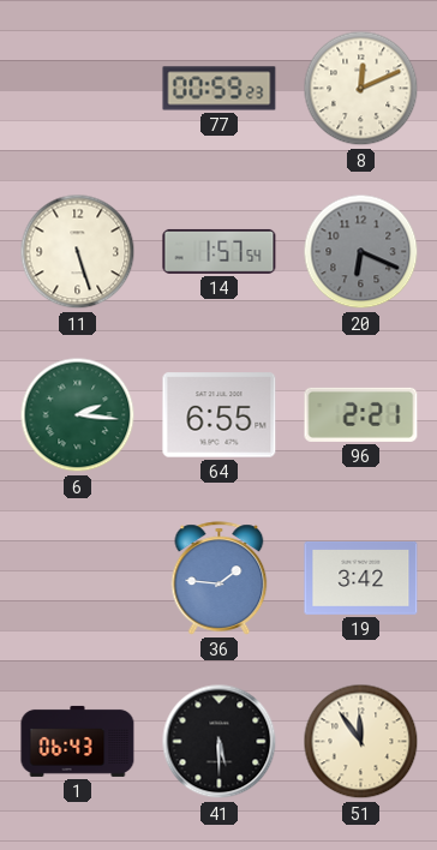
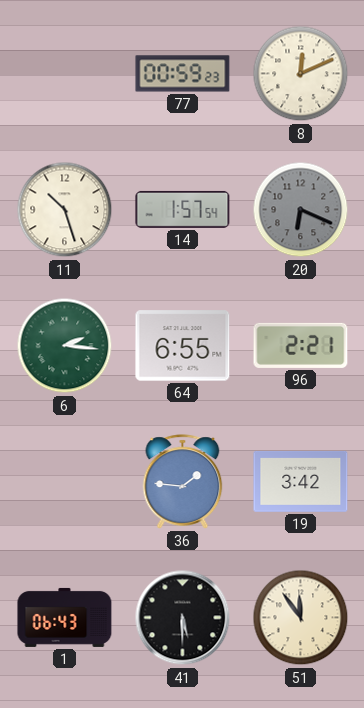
11: 5:27 -> 10:27 (65, 210)
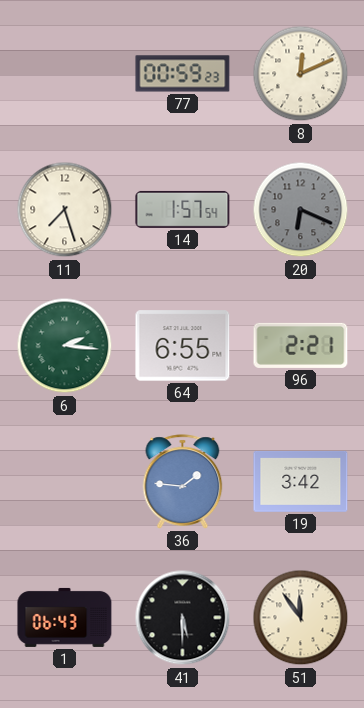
11: 10:27 -> 7:27 (65, 210)
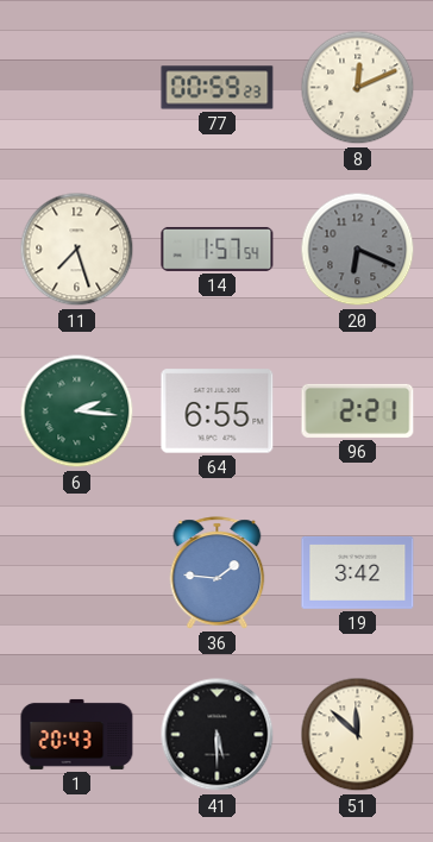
1: 06:43 -> 20:43 (77, 734)
51: 11:54 -> 11:52 (358, 735)
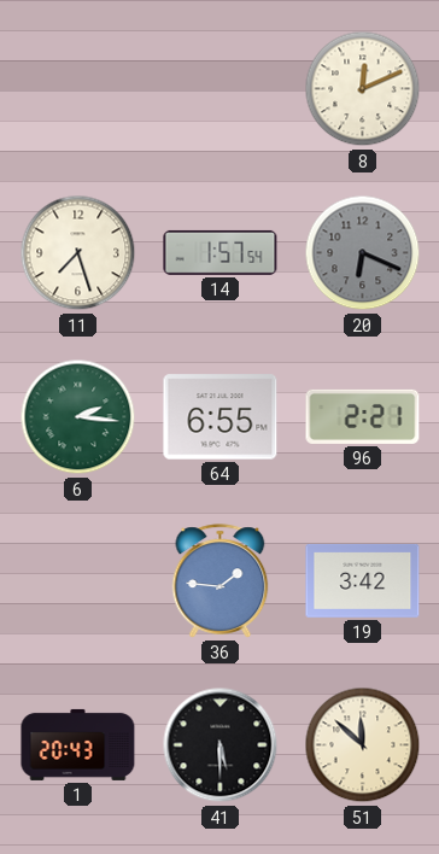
77: 00:59 -> none (218, 88)
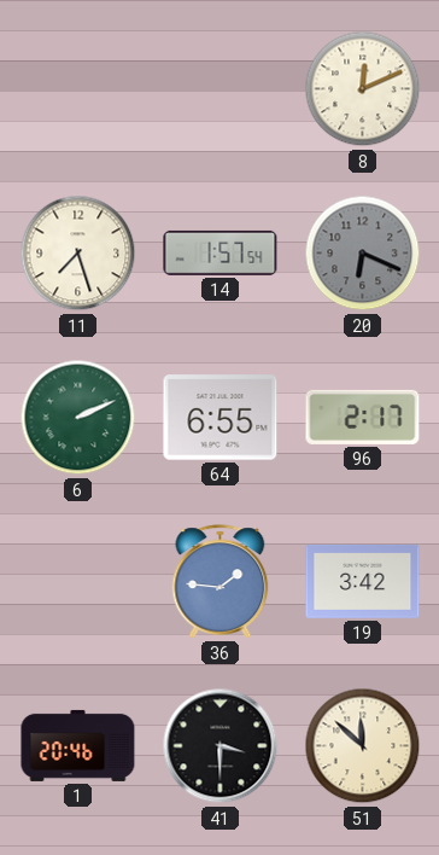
6: 2:16 -> 2:11 (78, 418)
96: 2:21 -> 2:17 (363, 417)
1: 20:43 -> 20:46 (78, 745)
41: 5:30 -> 3:30 (221, 746)
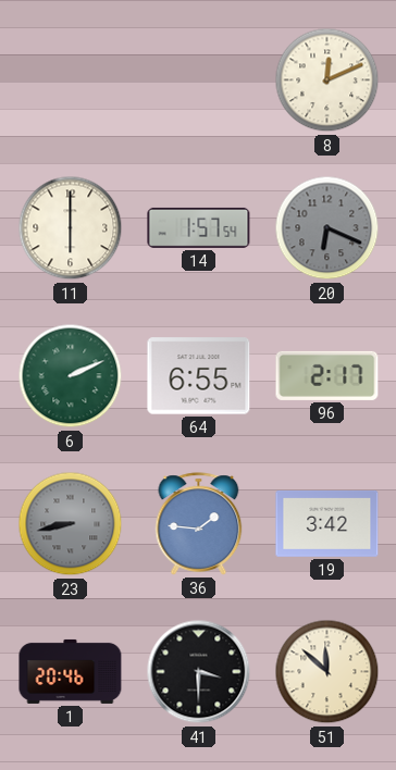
11: 7:27 -> 6:00 (71, 228)
23: none -> 8:43 (71, 524)
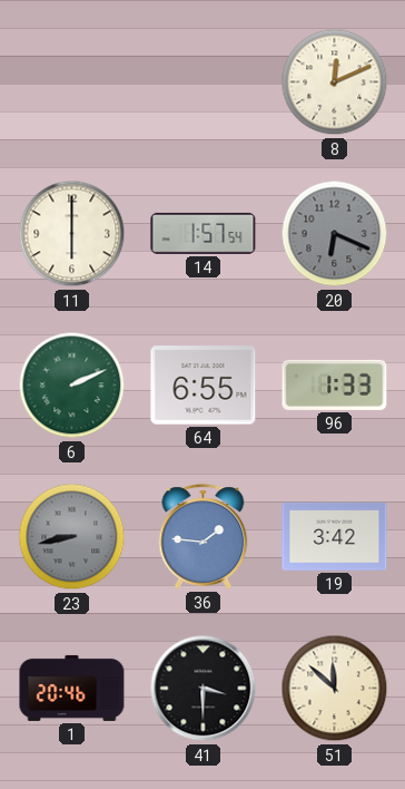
96: 2:17 -> 1:33 (335, 384)
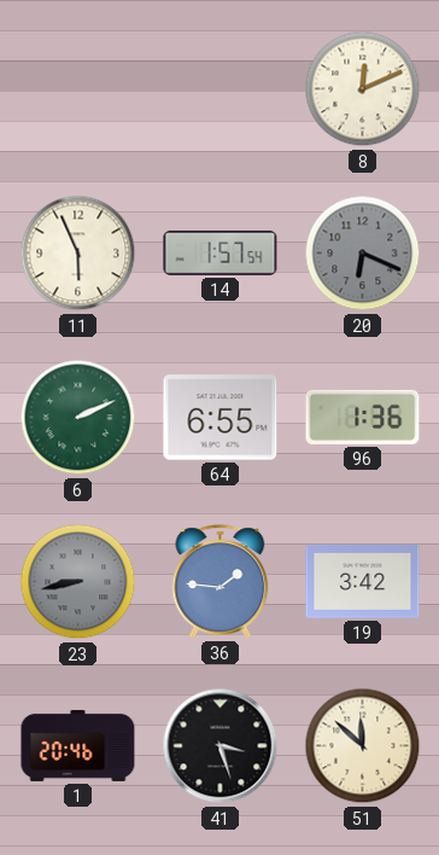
11: 6:00 -> 5:56 (78, 254)
96: 1:33 -> 1:36 (363, 417)
41: 3:30 -> 3:27 (221, 746)
